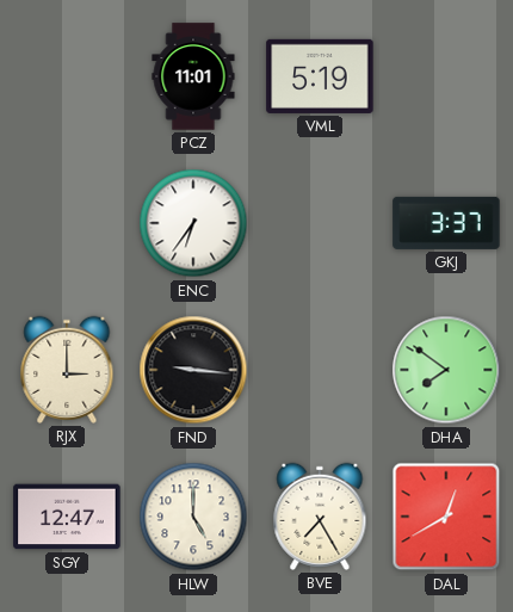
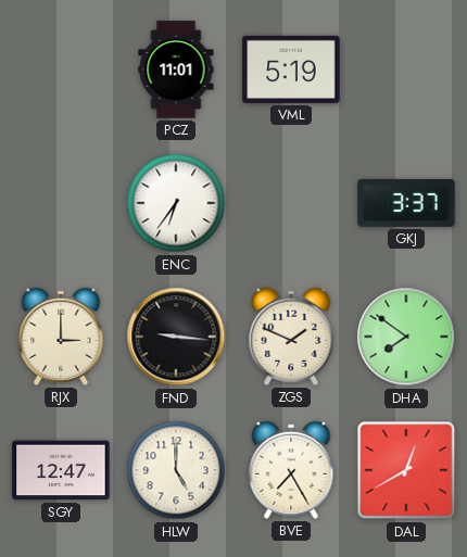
ZGS: none -> 1:49 (291, 337)
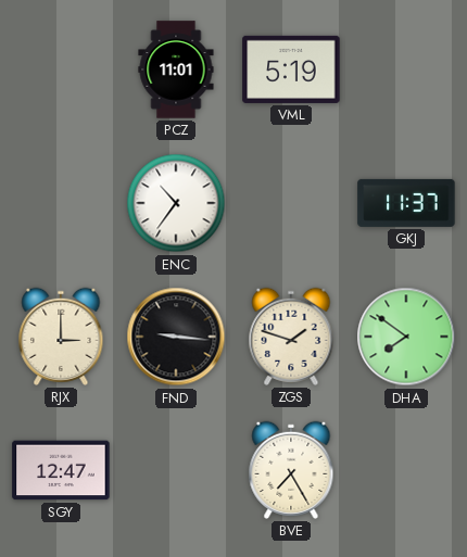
ENC: 6:36 -> 10:36 (176, 203)
GKJ: 3:37 -> 11:37 (406, 203)
ZGS: 1:49 -> 1:48 (291, 337)
HLW: 5:00 -> none (176, 470)
DAL: 12:40 -> none (406, 470)
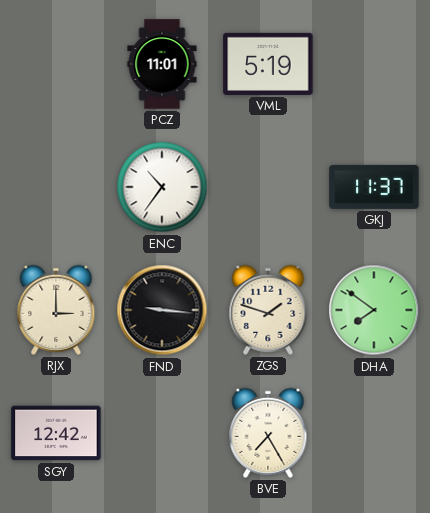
SGY: 12:47 -> 12:42 (56, 433)
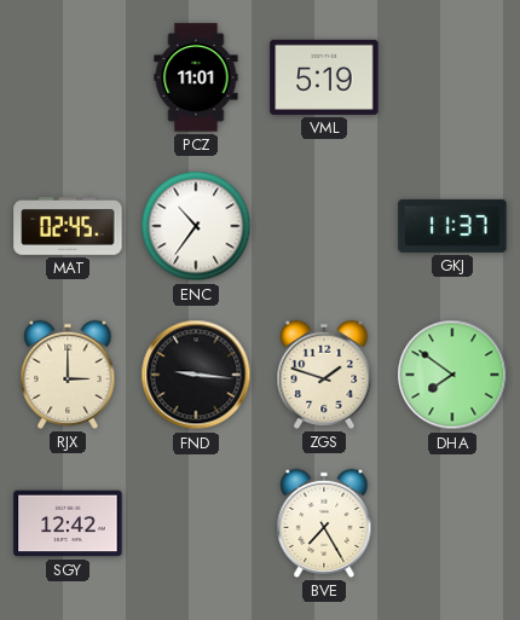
MAT: none -> 02:45 (68, 227)
